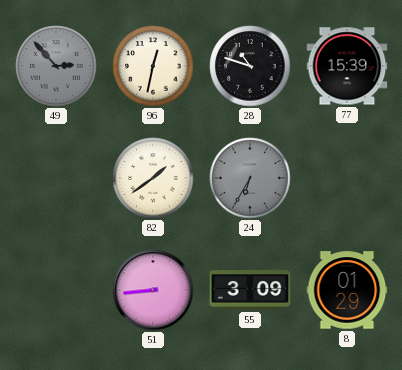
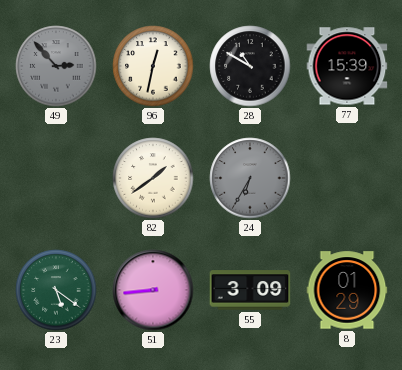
28: 10:48 -> 10:50 (250, 66)
23: none -> 5:21 (56, 290)
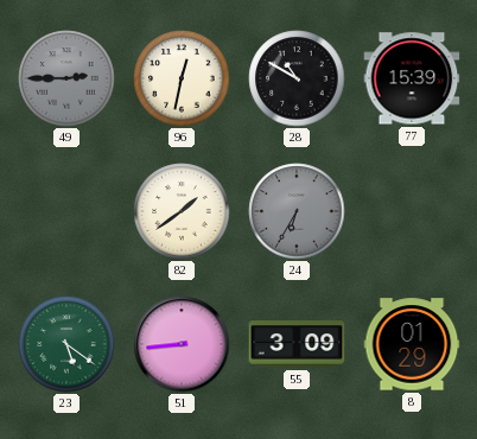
49: 2:53 -> 2:45 (66, 78)
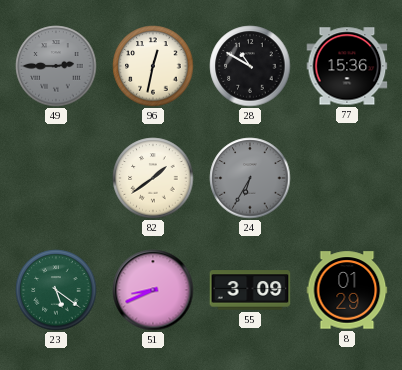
77: 15:39 -> 15:36 (347, 66)
51: 8:44 -> 8:41 (153, 290)
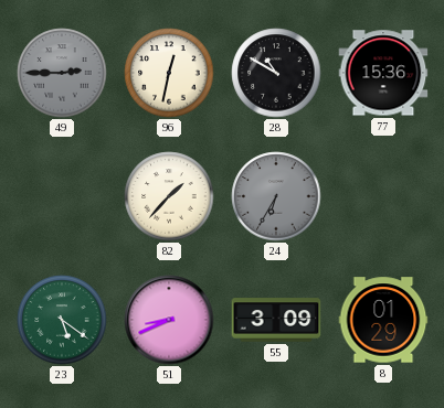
82: 1:39 -> 1:37 (169, 196)
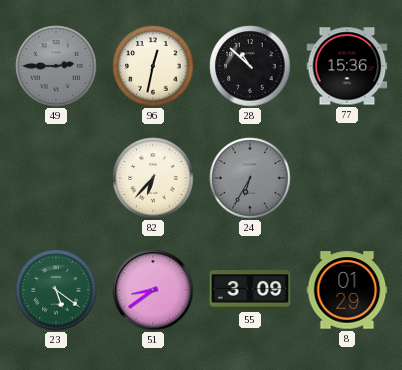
28: 10:50 -> 10:52 (250, 66)
82: 1:37 -> 6:37 (153, 178)
51: 8:41 -> 8:39 (153, 290)
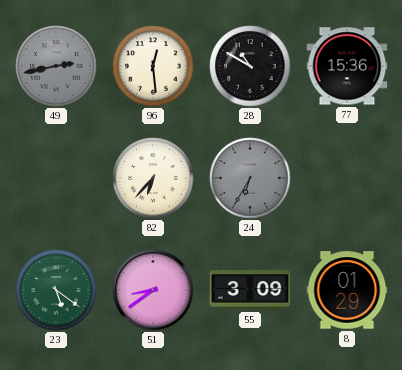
49: 2:45 -> 2:43 (56, 66)
96: 12:32 -> 12:29 (153, 66)
28: 10:52 -> 10:50 (250, 66)
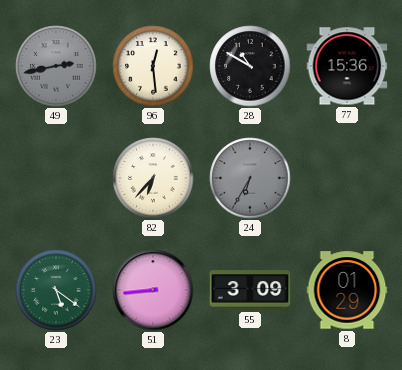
51: 8:39 -> 8:44 (153, 290)
